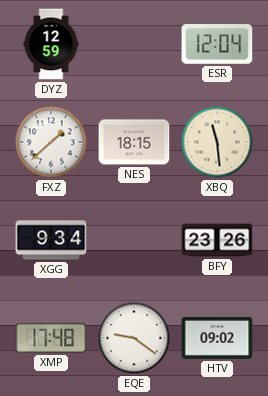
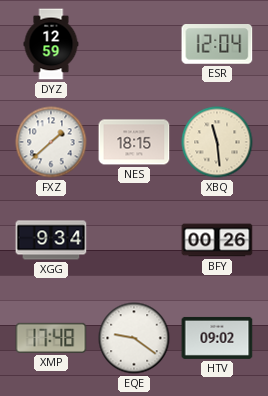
BFY: 23:26 -> 00:26 (217, 240)
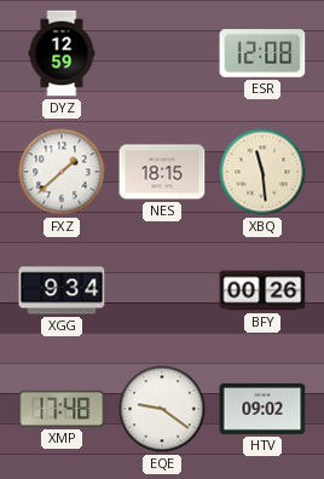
ESR: 12:04 -> 12:08 (262, 54)
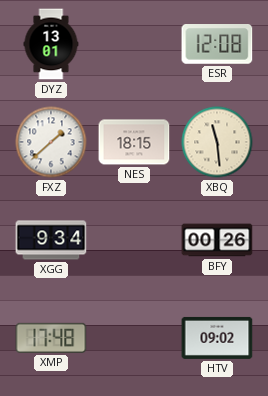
DYZ: 12:59 -> 13:01 (51, 44)
EQE: 9:21 -> none (162, 409)
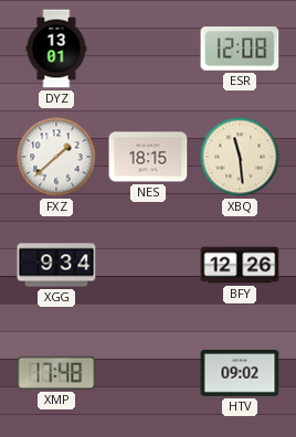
BFY: 00:26 -> 12:26 (240, 265)
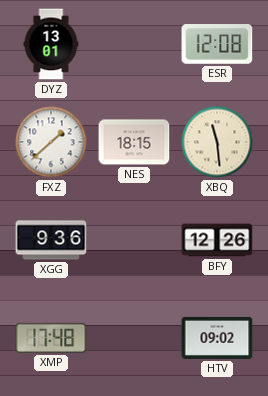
XGG: 9:34 -> 9:36 (51, 240)
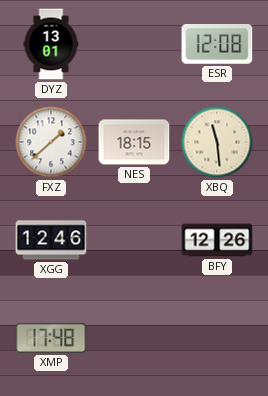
XGG: 9:36 -> 12:46 (51, 240)
HTV: 09:02 -> none (217, 338)
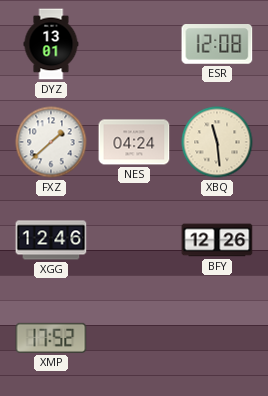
NES: 18:15 -> 04:24 (134, 142)
XMP: 17:48 -> 17:52 (51, 338)
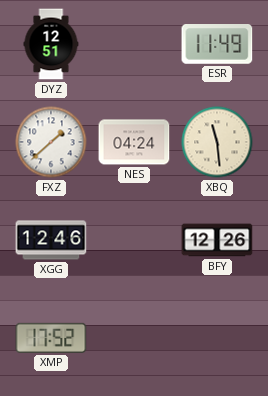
DYZ: 13:01 -> 12:51 (51, 44)
ESR: 12:08 -> 11:49 (217, 45)
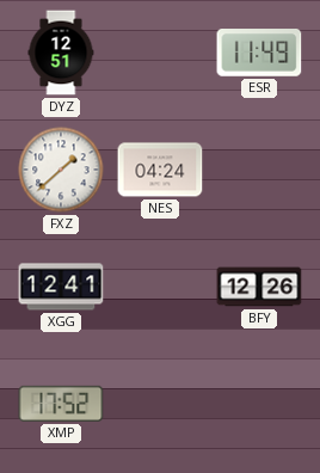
XBQ: 11:29 -> none (217, 142)
XGG: 12:46 -> 12:41 (61, 287)
